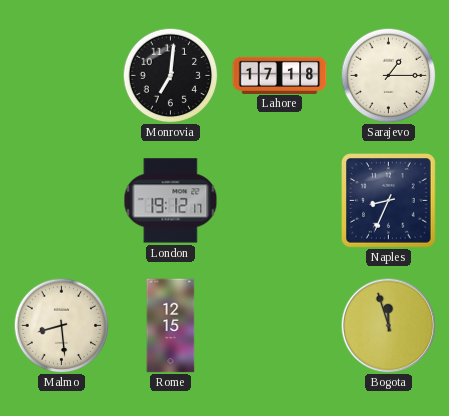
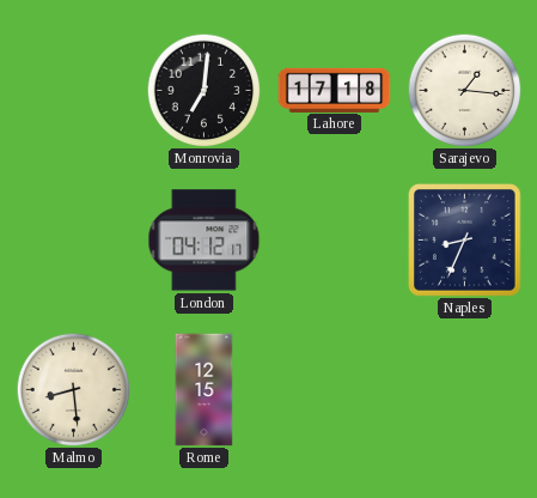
Sarajevo: 1:15 -> 1:16 (464, 90)
London: 19:12 -> 04:12 (205, 241)
Bogota: 11:57 -> none (388, 325)
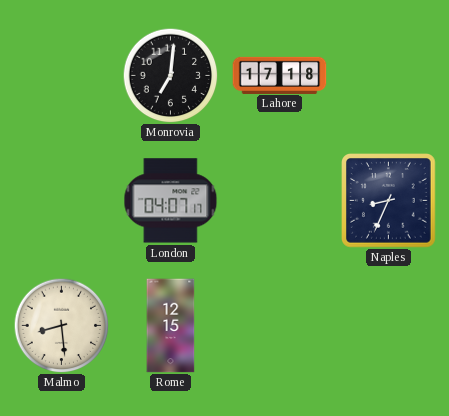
Sarajevo: 1:16 -> none (464, 90)
London: 04:12 -> 04:07 (171, 201)
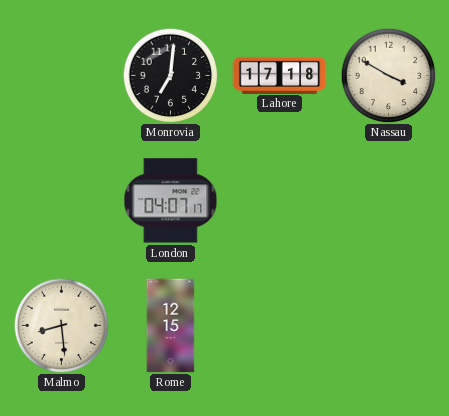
Nassau: none -> 3:50 (388, 75)
Naples: 8:34 -> none (389, 201)
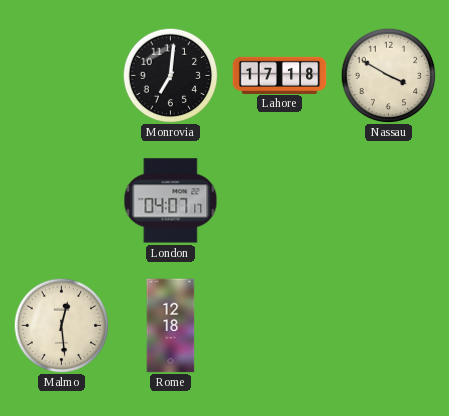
Malmo: 8:29 -> 12:29 (61, 325)
Rome: 12:15 -> 12:18 (171, 326)
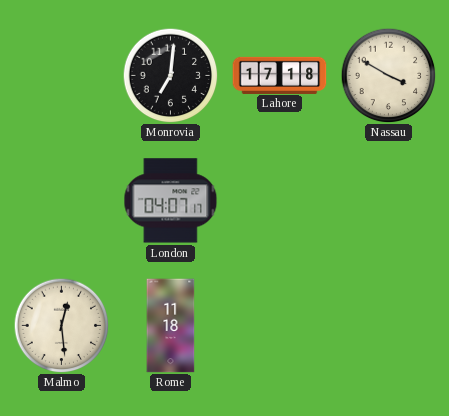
Rome: 12:18 -> 11:18 (171, 326)
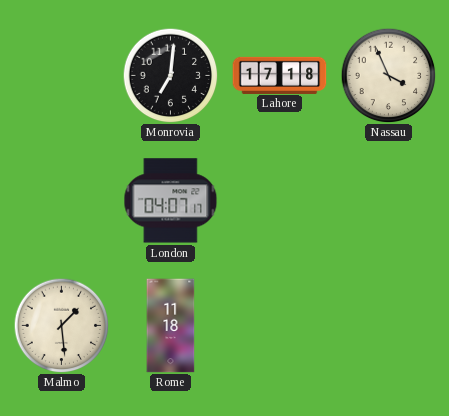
Nassau: 3:50 -> 3:56 (388, 75)
Malmo: 12:29 -> 1:29 (61, 325)
